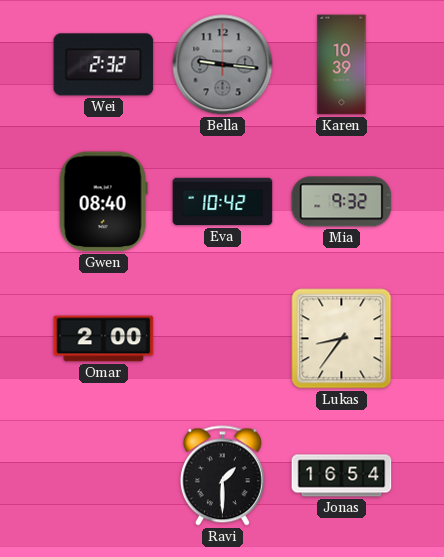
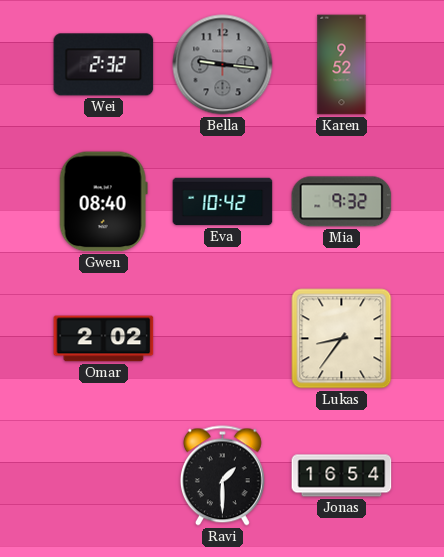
Karen: 10:39 -> 9:52 (342, 65)
Omar: 2:00 -> 2:02 (104, 339)
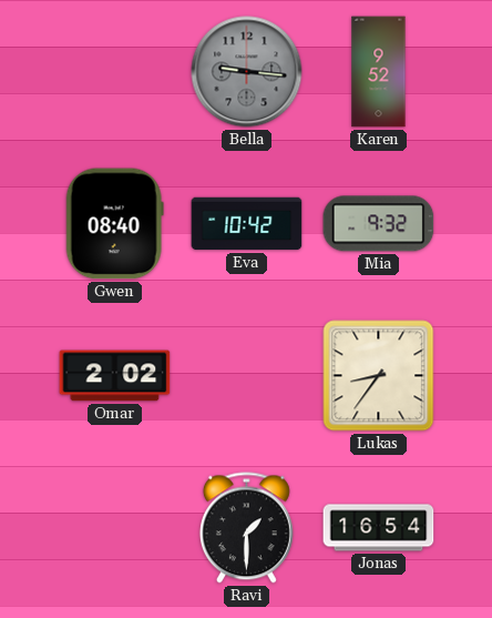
Wei: 2:32 -> none (104, 65)
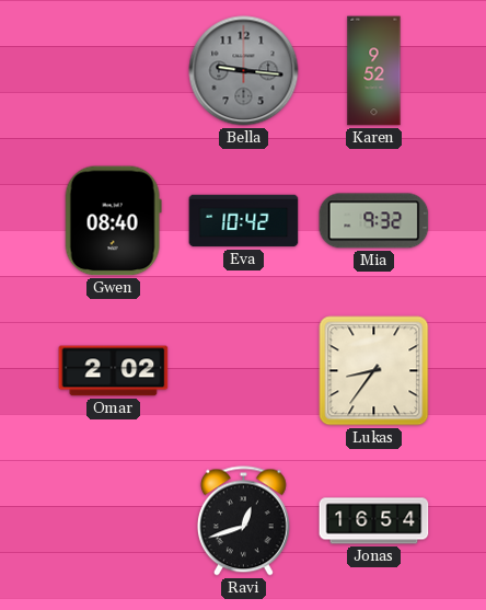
Ravi: 1:30 -> 12:42 (243, 521)
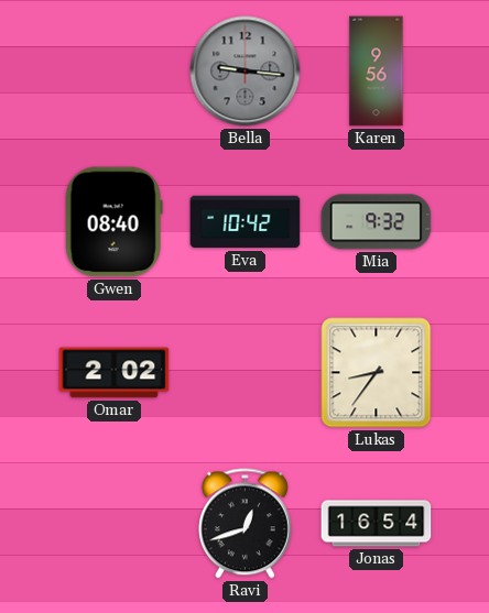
Karen: 9:52 -> 9:56 (377, 72)
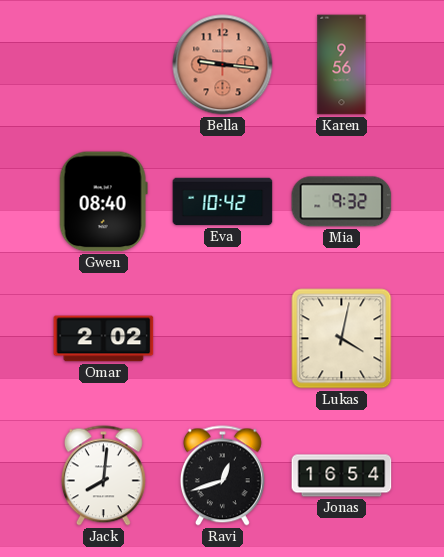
Bella dial: grey -> salmon (223, 65)
Lukas: 8:36 -> 4:02 (342, 339)
Jack: none -> 8:01 (103, 476)
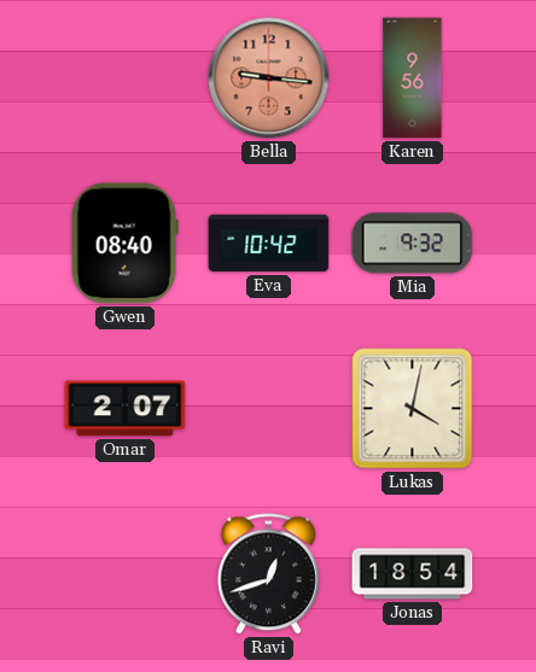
Omar: 2:02 -> 2:07 (126, 409)
Jack: 8:01 -> none (103, 476)
Jonas: 16:54 -> 18:54 (413, 574)
